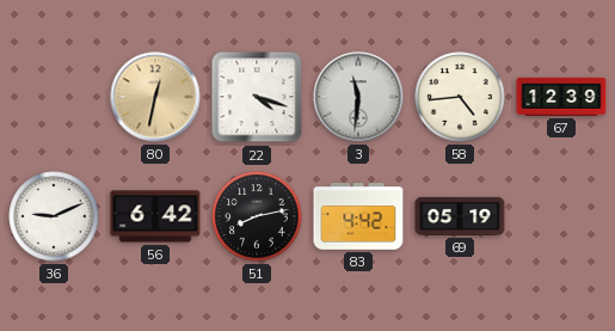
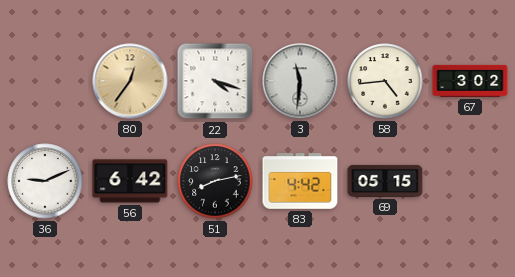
80: 12:32 -> 12:36 (130, 81)
67: 12:39 -> 3:02 (470, 81)
69: 05:19 -> 05:15 (385, 181)
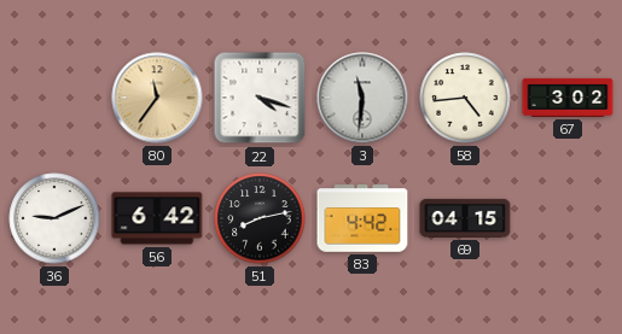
80: 12:36 -> 11:36 (157, 98)
69: 05:15 -> 04:15 (465, 218)
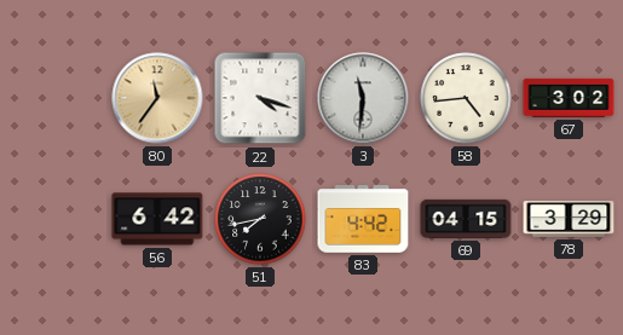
36: 9:11 -> none (54, 218)
51: 8:13 -> 7:43 (260, 219)
78: none -> 3:29 (569, 219)
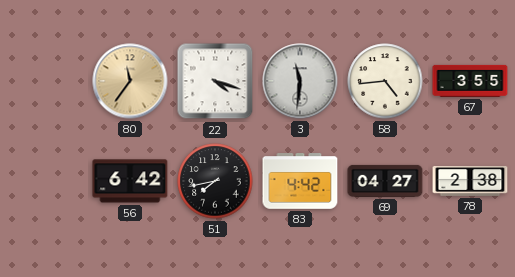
67: 3:02 -> 3:55 (470, 81)
69: 04:15 -> 04:27 (385, 181)
78: 3:29 -> 2:38 (470, 181)
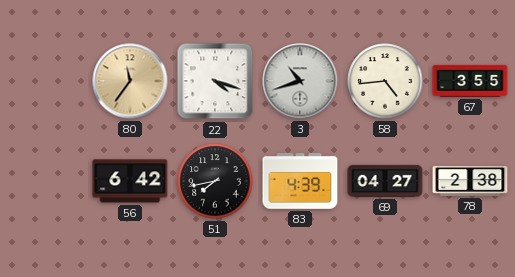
3: 11:31 -> 10:42 (300, 81)
83: 4:42 -> 4:39 (300, 181)
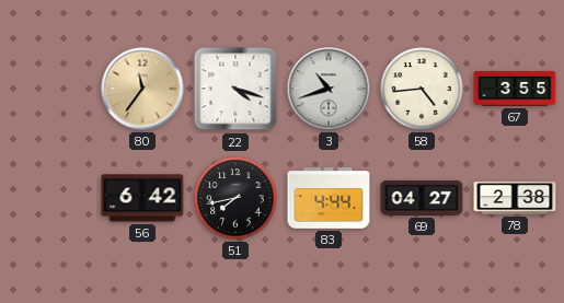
83: 4:39 -> 4:44 (329, 198)
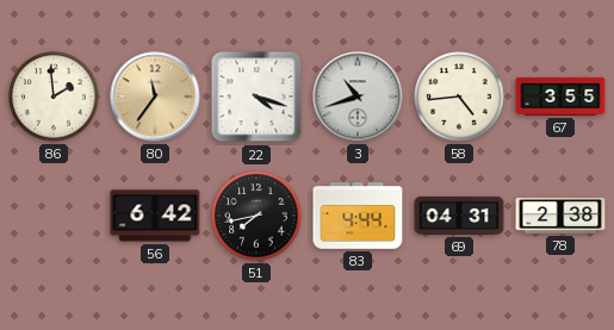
86: none -> 1:59 (54, 96)
69: 04:27 -> 04:31 (459, 216)
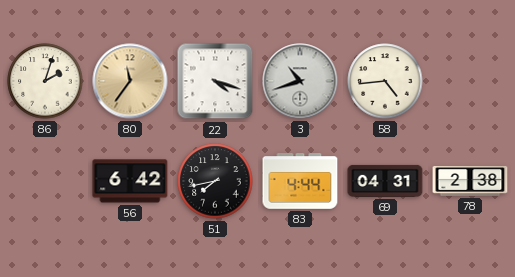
86: 1:59 -> 2:03 (45, 81)
67: 3:55 -> none (560, 96)
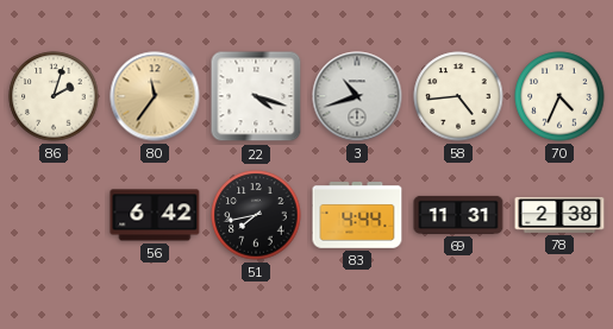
70: none -> 4:34 (559, 96)
69: 04:31 -> 11:31 (458, 215)
